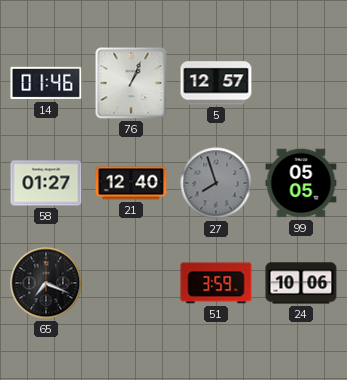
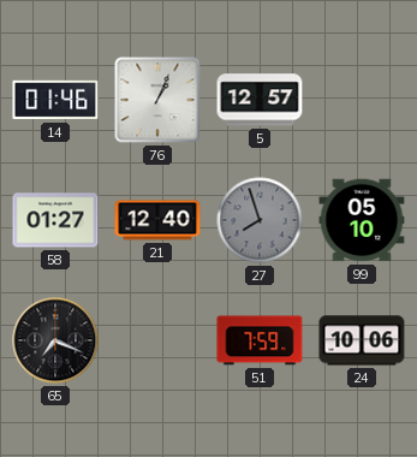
99: 05:05 -> 05:10 (362, 220)
51: 3:59 -> 7:59 (260, 340)
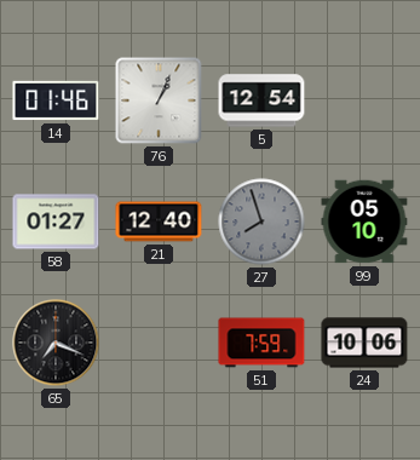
5: 12:57 -> 12:54 (261, 100)
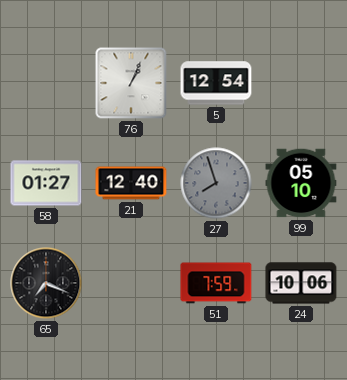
14: 01:46 -> none (56, 100)
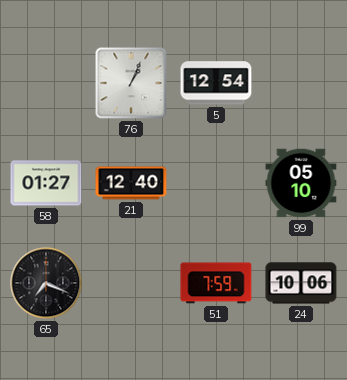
27: 7:57 -> none (216, 183)
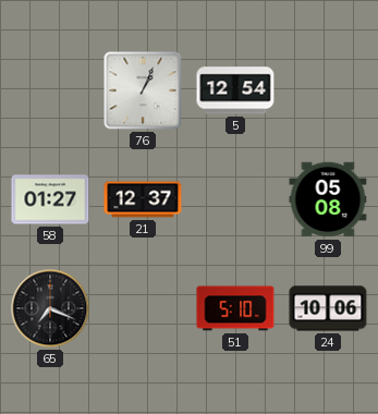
21: 12:40 -> 12:37 (143, 199)
99: 05:10 -> 05:08 (328, 199)
51: 7:59 -> 5:10 (235, 308)
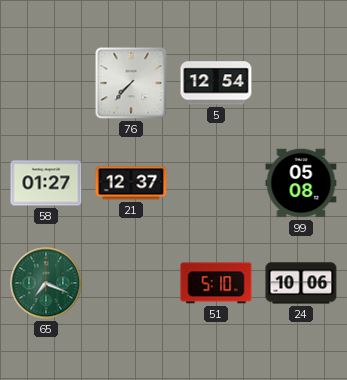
76: 1:04 -> 7:37 (131, 83)
65 dial: black -> green (46, 283)
